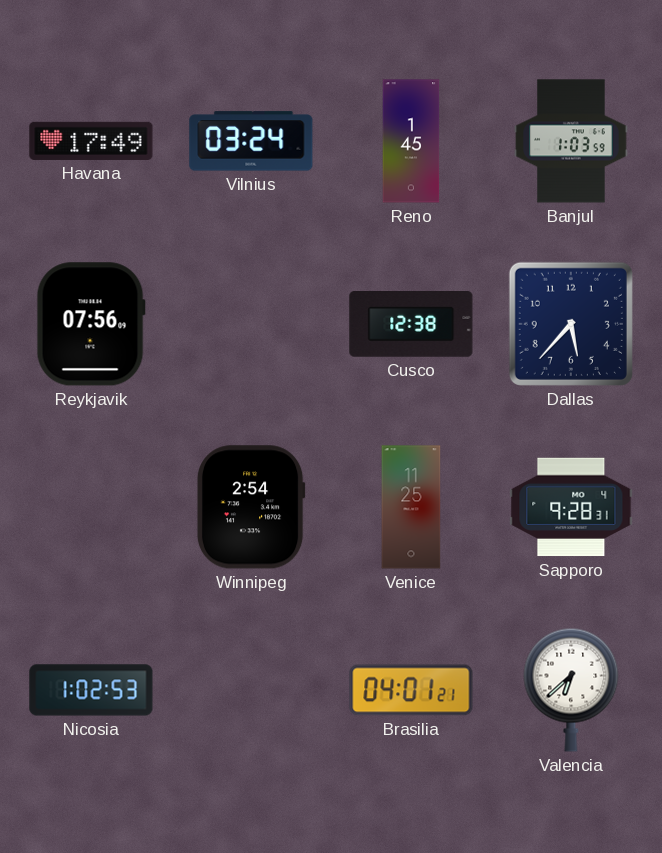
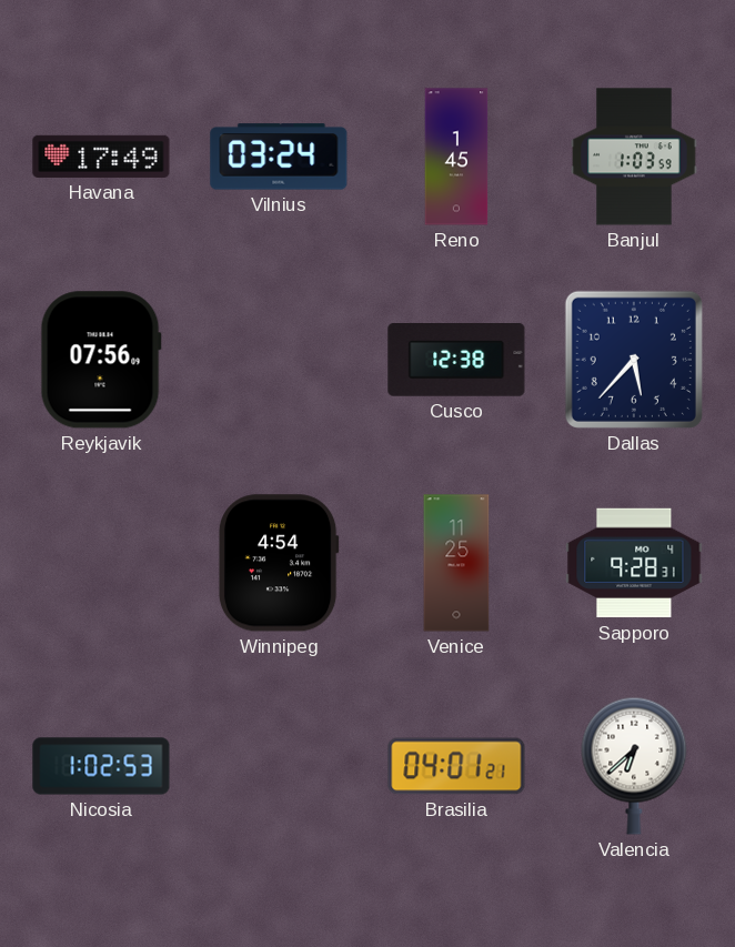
Winnipeg: 2:54 -> 4:54 (279, 563)
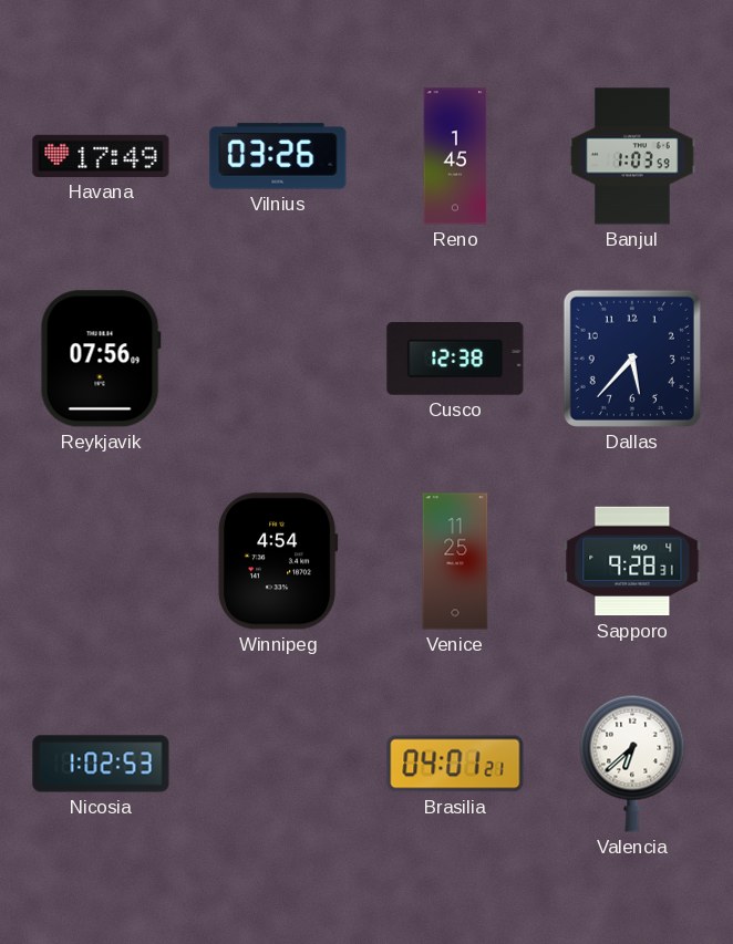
Vilnius: 03:24 -> 03:26 (278, 156)
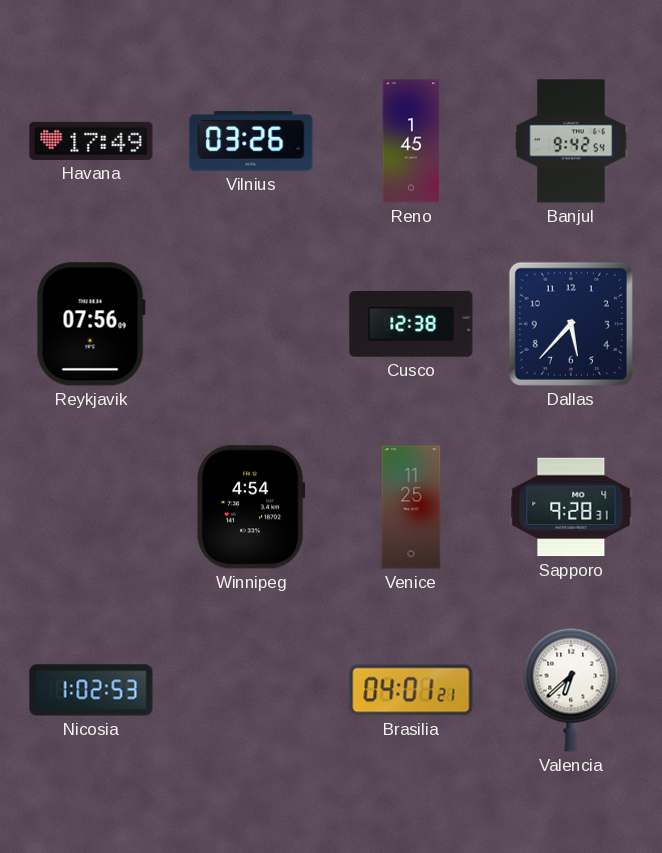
Banjul: 1:03 -> 9:42 (571, 141)
